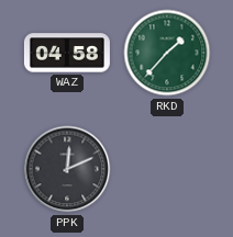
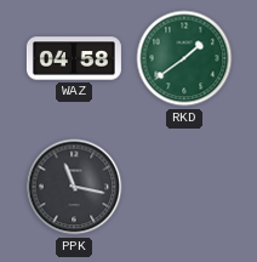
RKD: 1:37 -> 1:39 (184, 58)
PPK: 12:11 -> 11:17 (74, 187)
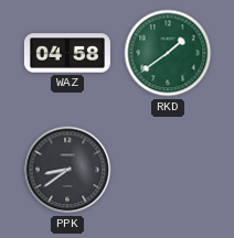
PPK: 11:17 -> 8:39 (67, 170)
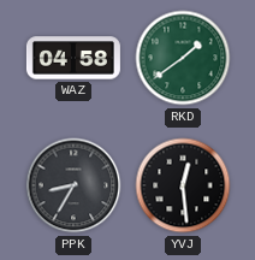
PPK: 8:39 -> 8:35 (73, 185)
YVJ: none -> 12:29 (183, 185)
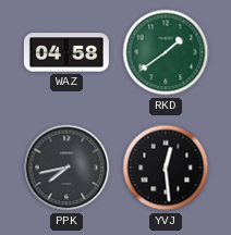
PPK: 8:35 -> 7:43 (66, 168)
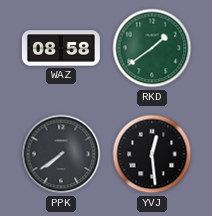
WAZ: 04:58 -> 08:58 (61, 48)
PPK: 7:43 -> 7:39 (61, 154)
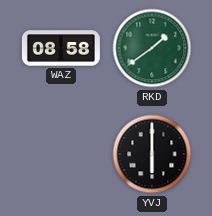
PPK: 7:39 -> none (61, 154)
YVJ: 12:29 -> 6:00 (152, 154)
